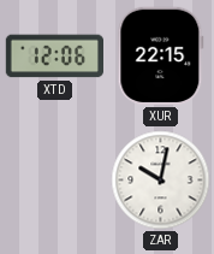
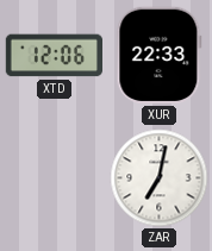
XUR: 22:15 -> 22:33 (160, 55)
ZAR: 10:02 -> 7:02 (160, 178)
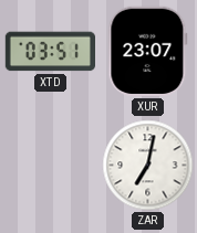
XTD: 12:06 -> 03:51 (50, 52)
XUR: 22:33 -> 23:07 (148, 51)
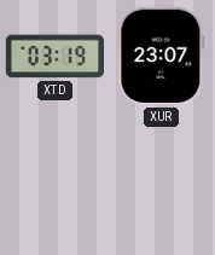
XTD: 03:51 -> 03:19 (54, 57)
ZAR: 7:02 -> none (148, 166)
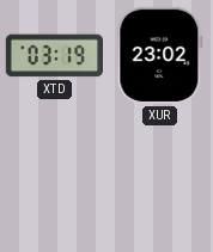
XUR: 23:07 -> 23:02 (160, 55)
